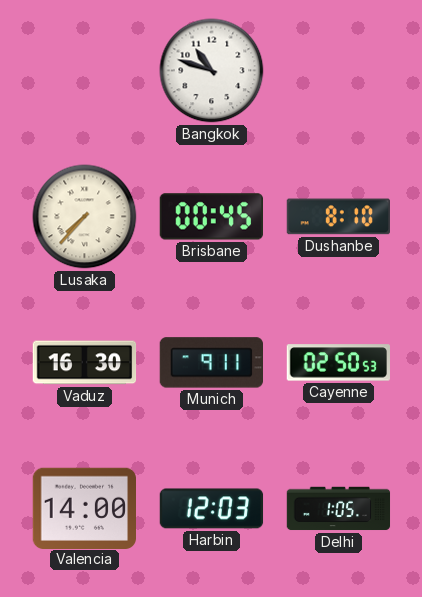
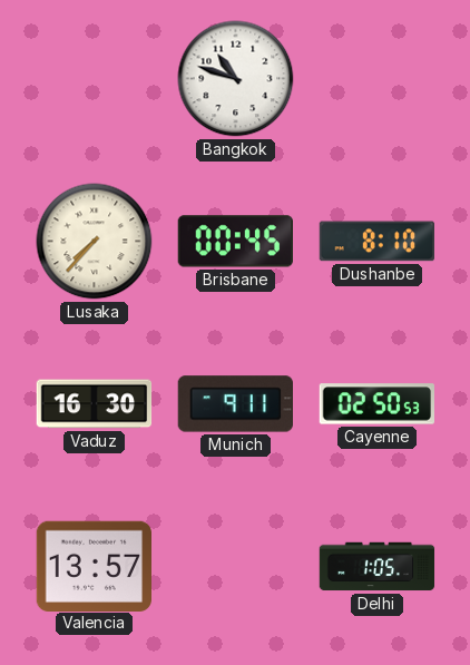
Valencia: 14:00 -> 13:57 (94, 566)
Harbin: 12:03 -> none (212, 509)
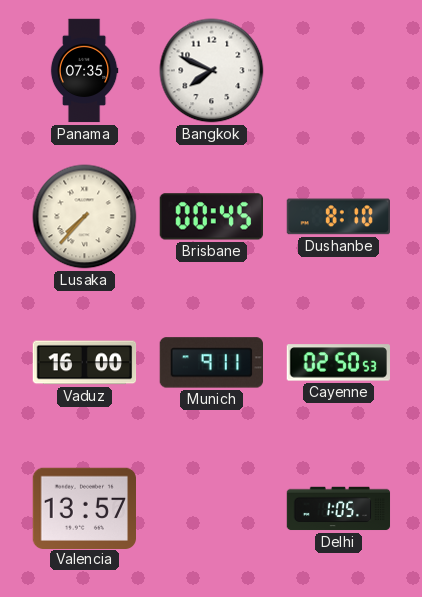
Panama: none -> 07:35 (84, 71)
Bangkok: 10:48 -> 7:49 (212, 71)
Vaduz: 16:30 -> 16:00 (85, 363)
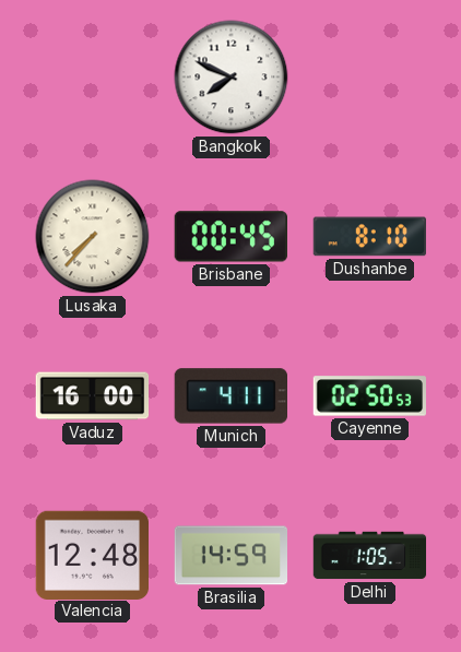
Panama: 07:35 -> none (84, 71)
Munich: 9:11 -> 4:11 (230, 396)
Valencia: 13:57 -> 12:48 (92, 555)
Brasilia: none -> 14:59 (230, 556)
